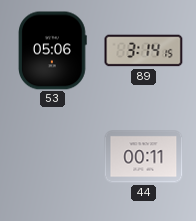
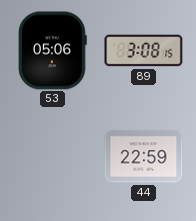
89: 3:14 -> 3:08 (144, 51)
44: 00:11 -> 22:59 (144, 157)
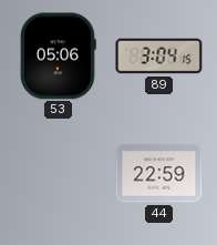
89: 3:08 -> 3:04 (159, 57)
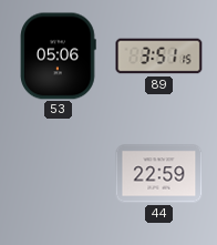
89: 3:04 -> 3:51 (159, 57)
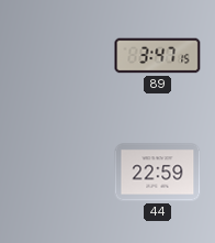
53: 05:06 -> none (59, 57)
89: 3:51 -> 3:47 (158, 56)
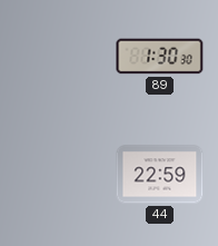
89: 3:47 -> 1:30 (160, 57)
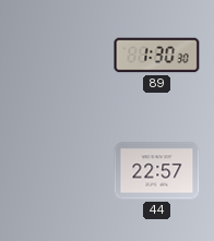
44: 22:59 -> 22:57 (157, 171)
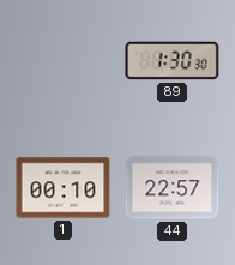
1: none -> 00:10 (64, 188)
